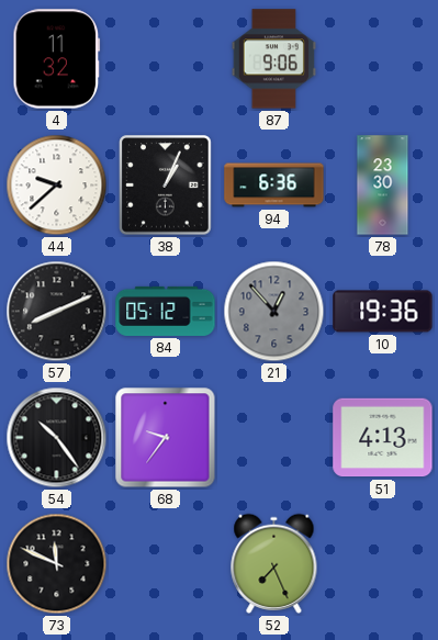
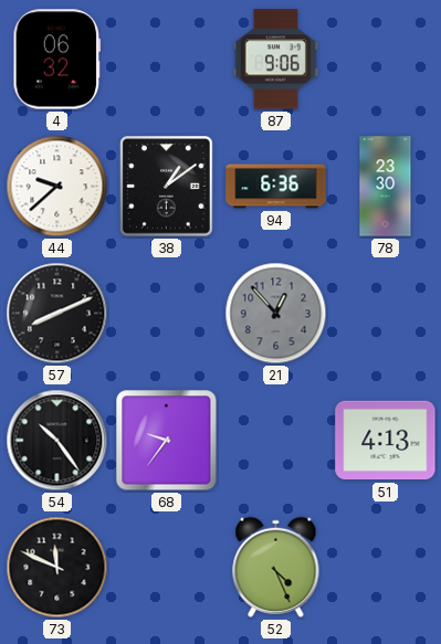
4: 11:32 -> 06:32 (57, 60)
38: 1:04 -> 1:09 (167, 187)
84: 05:12 -> none (166, 311)
10: 19:36 -> none (383, 312)
52: 7:26 -> 4:26 (276, 567)
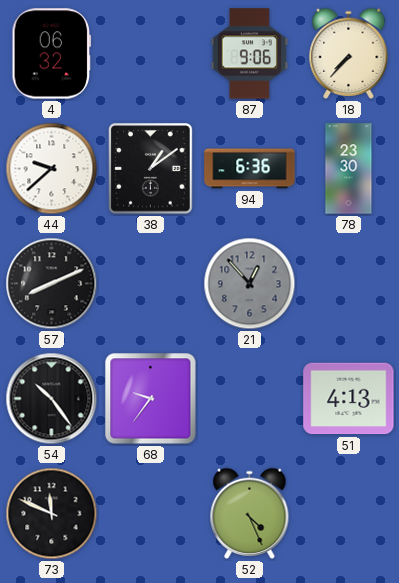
18: none -> 7:37 (349, 53)
